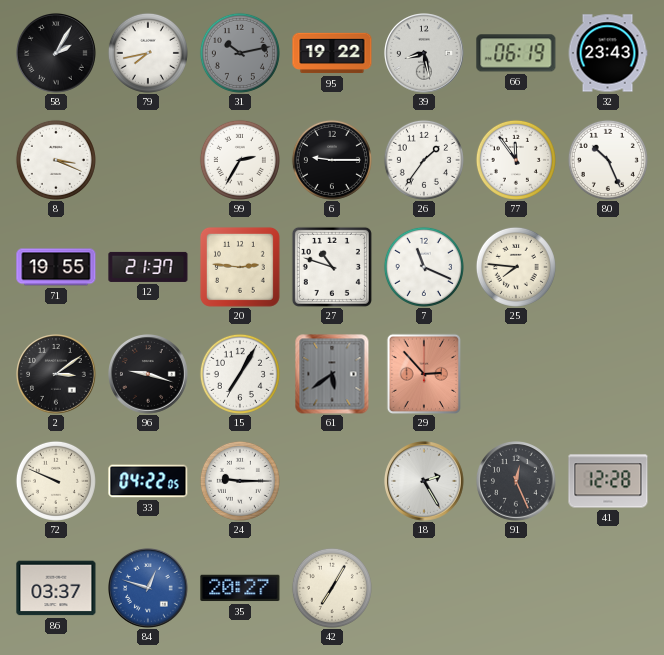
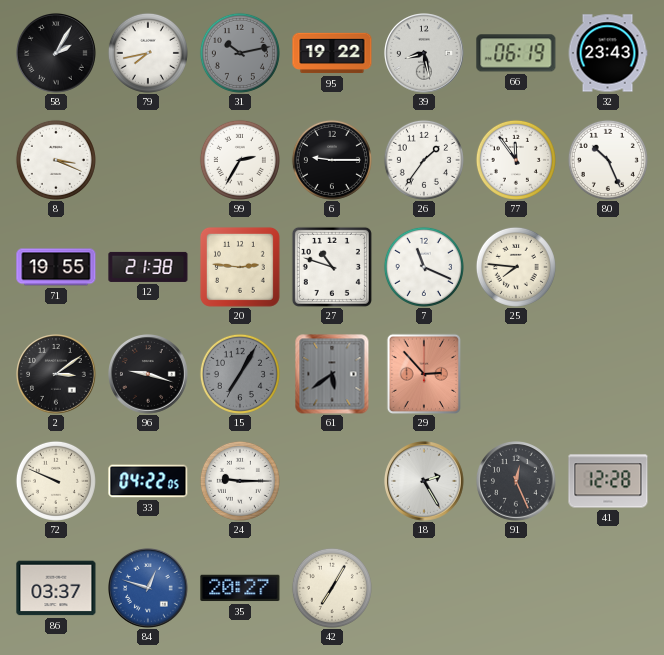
12: 21:37 -> 21:38 (148, 267)
15 dial: white -> grey (240, 374)
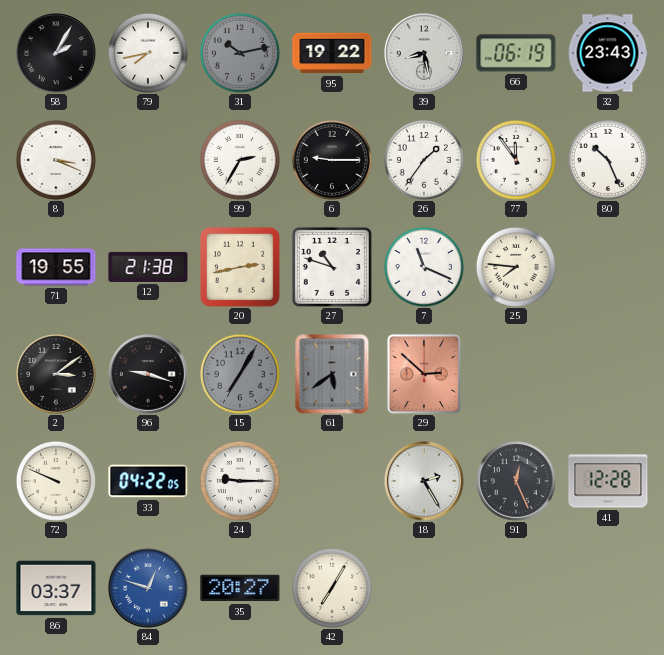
20: 2:46 -> 2:43 (240, 267)
29: 2:53 -> 2:52 (423, 373)
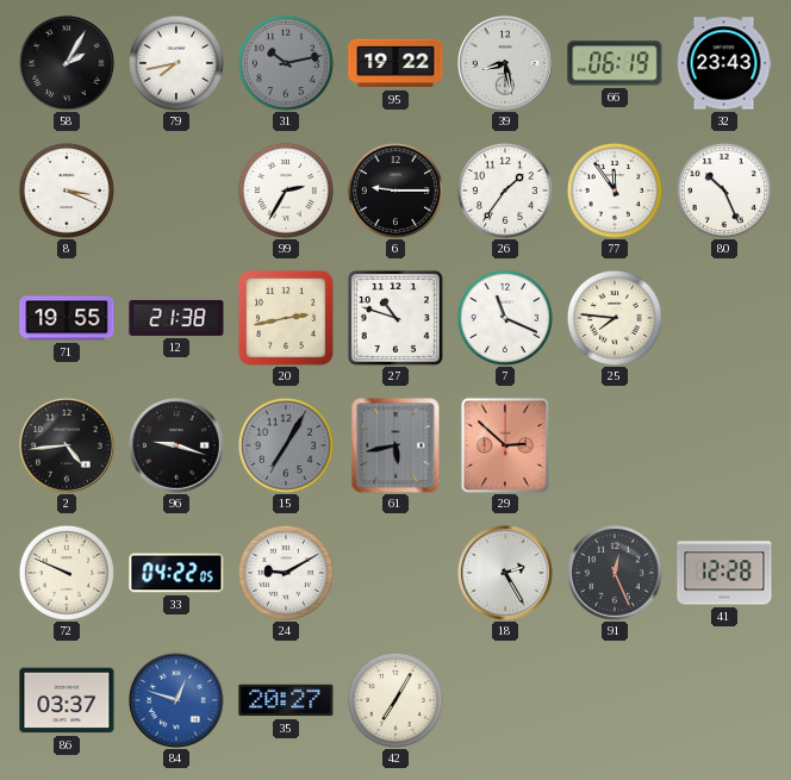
2: 3:09 -> 4:44 (68, 447)
61: 5:39 -> 5:43 (395, 445)
24: 9:15 -> 9:10 (286, 573)
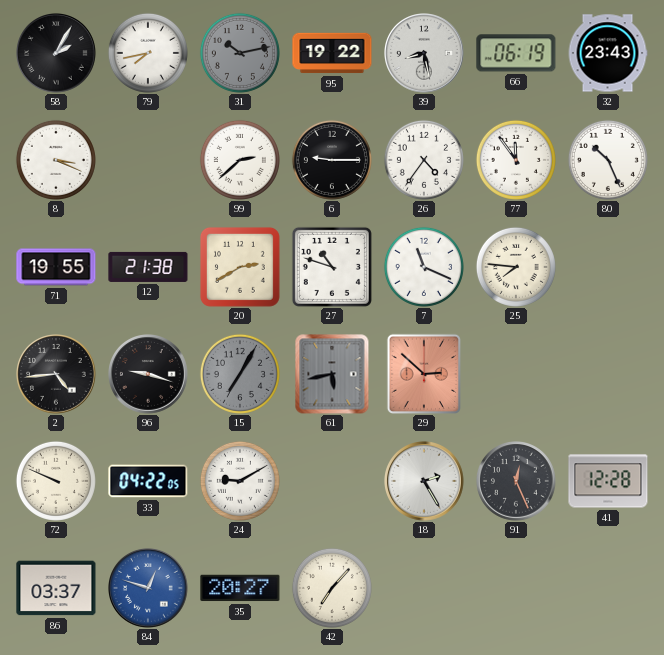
99: 2:35 -> 2:38 (240, 160)
26: 1:36 -> 4:36 (424, 160)
20: 2:43 -> 2:40 (240, 267)
42: 7:05 -> 7:07 (332, 588)
